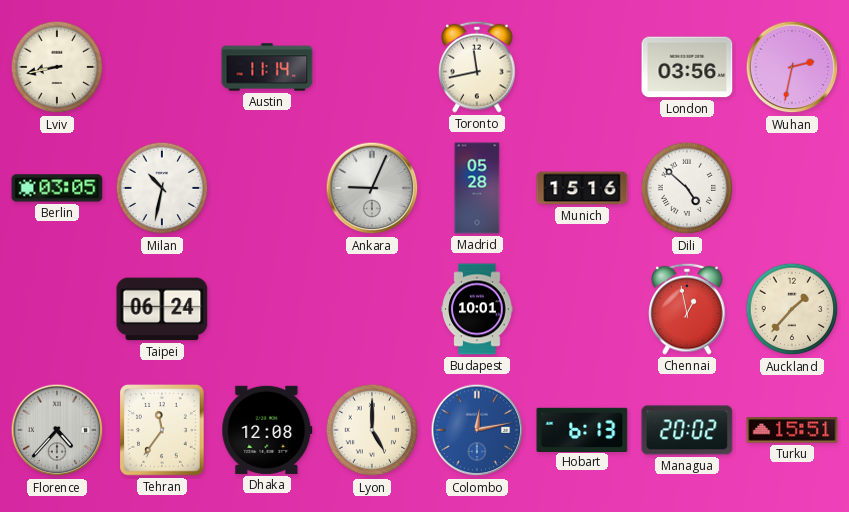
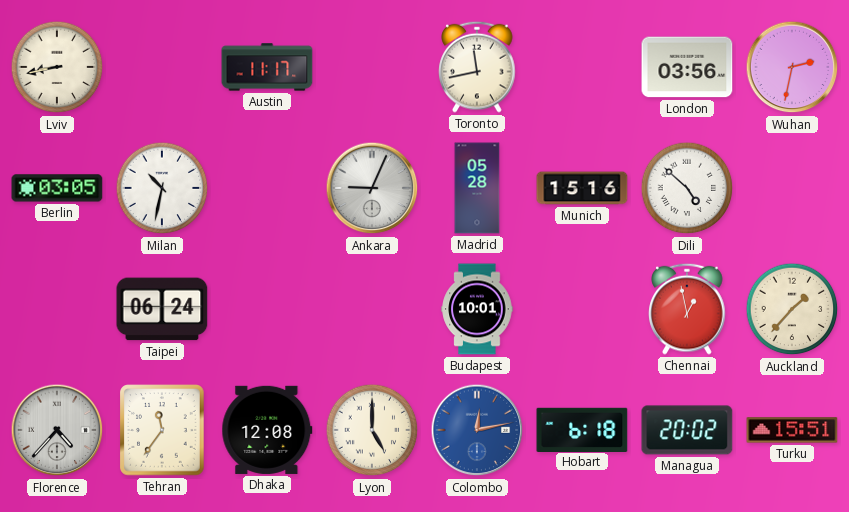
Austin: 11:14 -> 11:17 (267, 67)
Hobart: 6:13 -> 6:18 (582, 429)
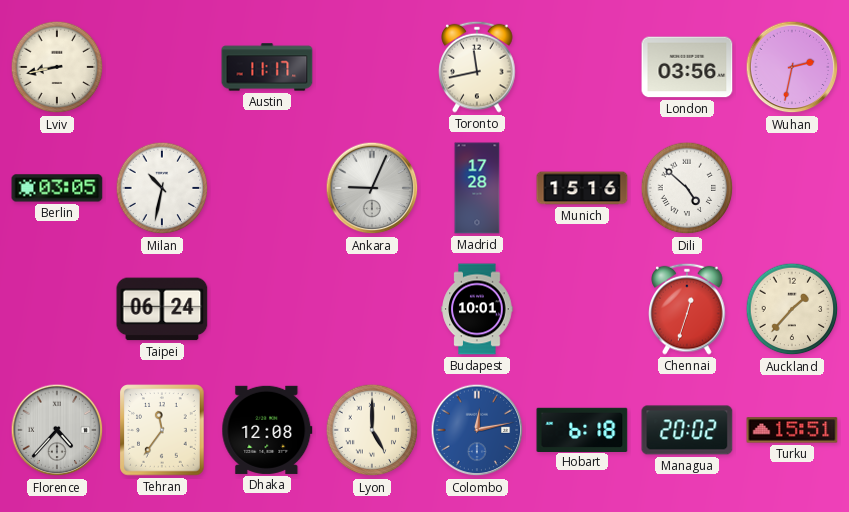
Madrid: 05:28 -> 17:28 (477, 188)
Chennai: 12:58 -> 12:33 (687, 309)
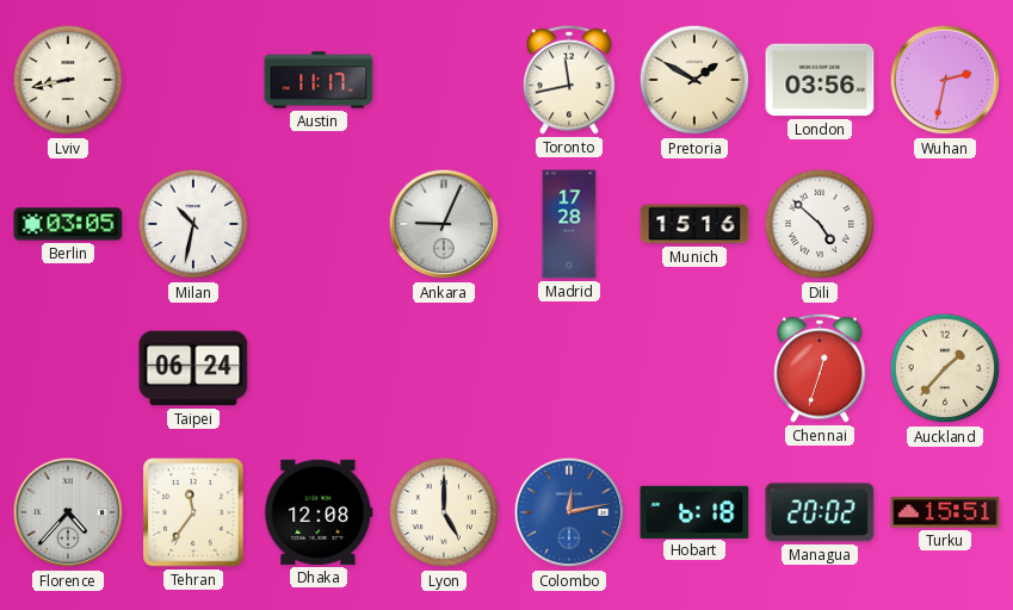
Pretoria: none -> 1:50 (694, 80)
Budapest: 10:01 -> none (477, 309)
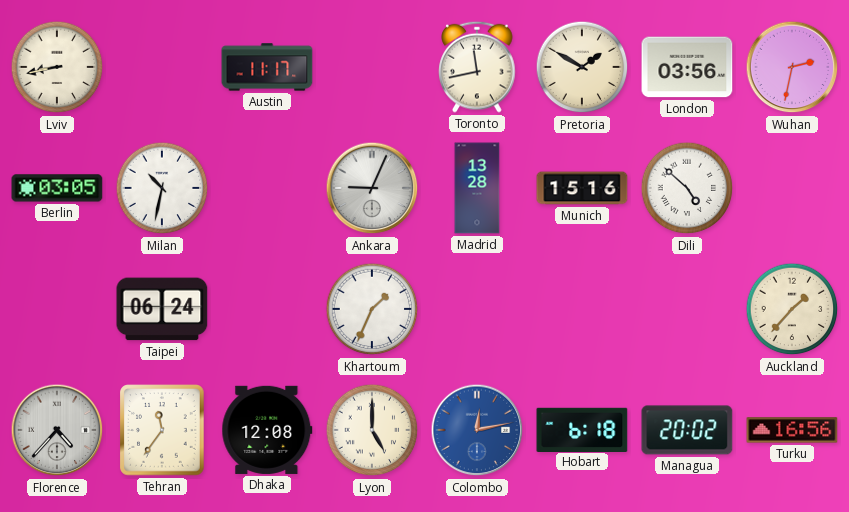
Madrid: 17:28 -> 13:28 (477, 188)
Khartoum: none -> 1:34 (372, 309)
Chennai: 12:33 -> none (820, 368)
Turku: 15:51 -> 16:56 (792, 430)
